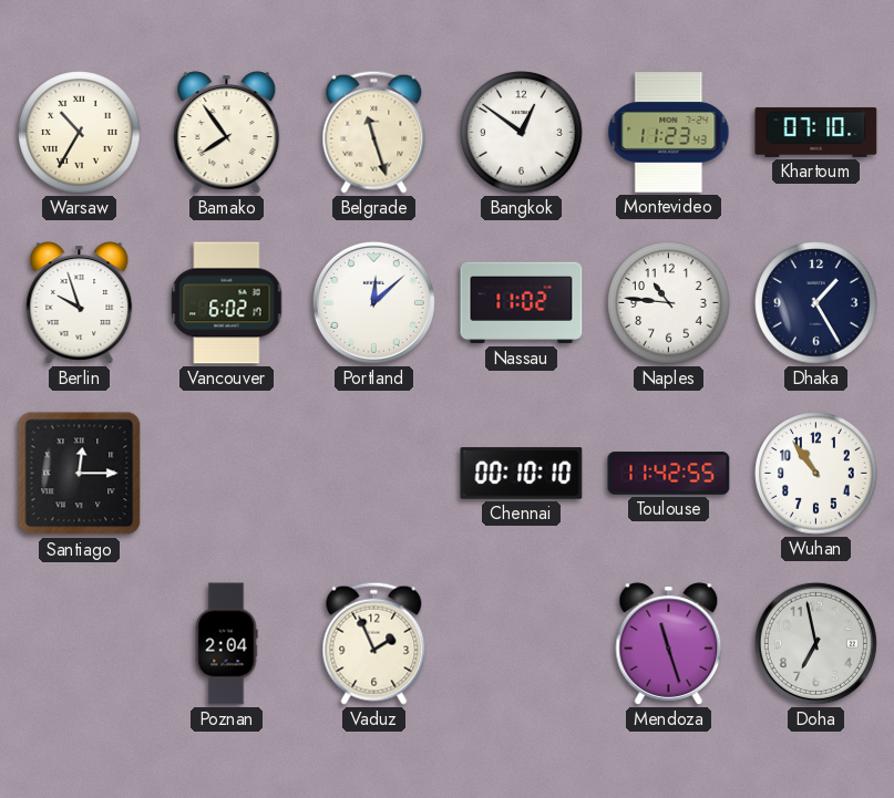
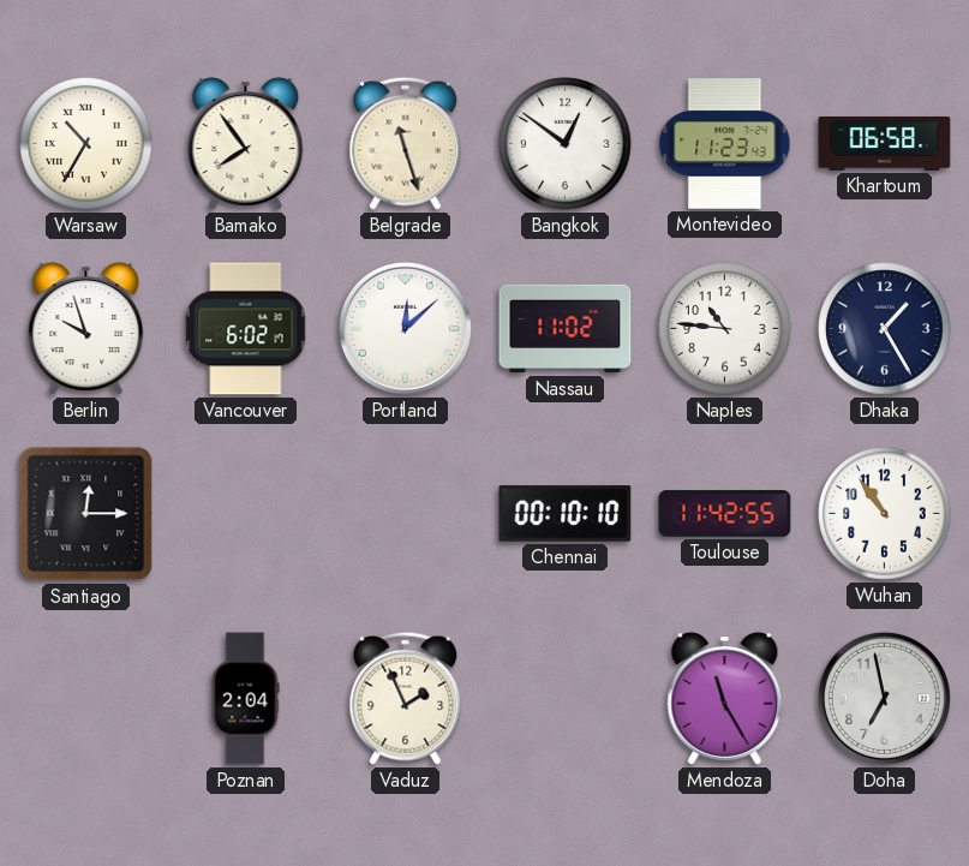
Khartoum: 07:10 -> 06:58 (885, 143)
Mendoza: 11:27 -> 11:25 (725, 699)
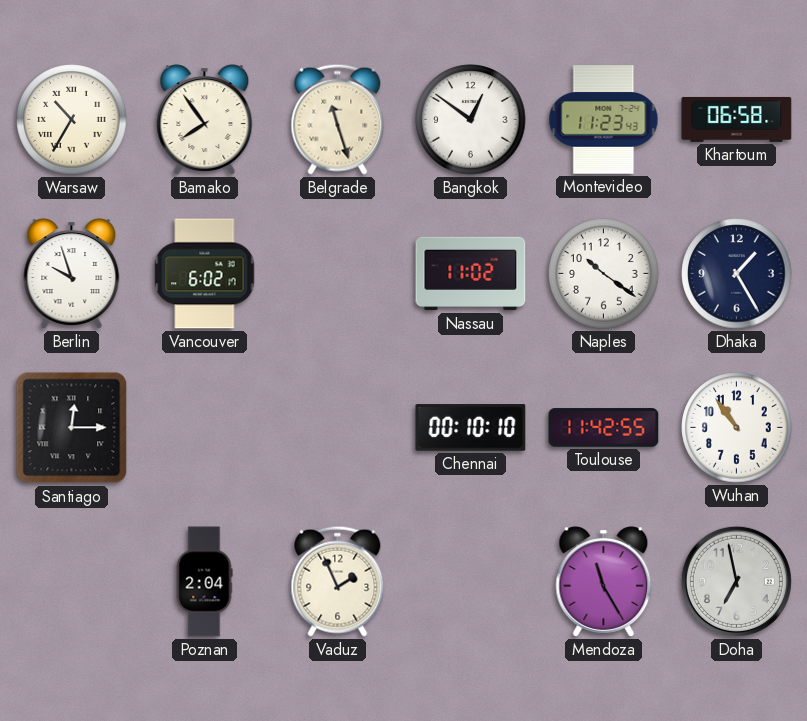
Portland: 12:08 -> none (405, 328)
Naples: 10:46 -> 10:21 (604, 274)
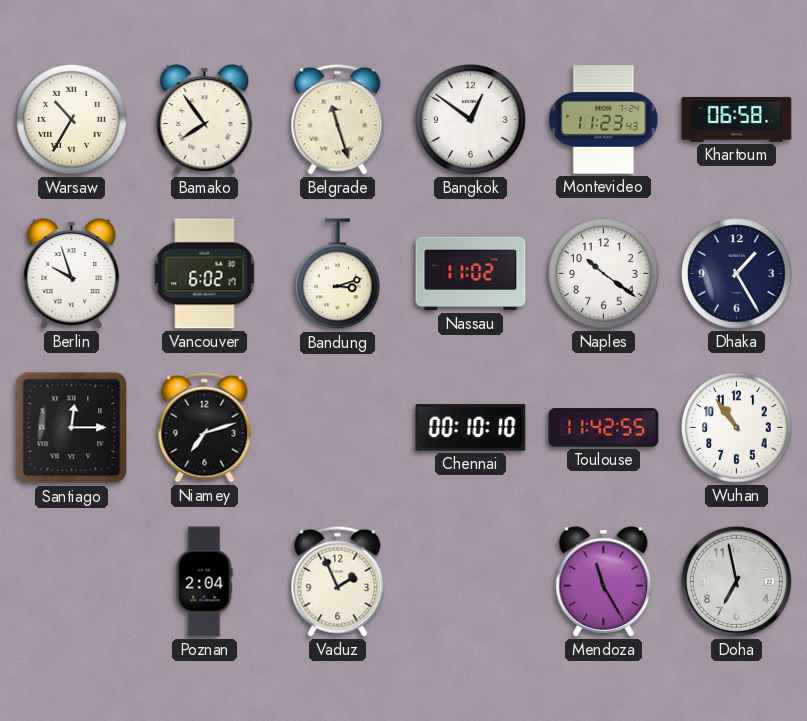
Bandung: none -> 3:12 (338, 274)
Niamey: none -> 7:12 (205, 427)
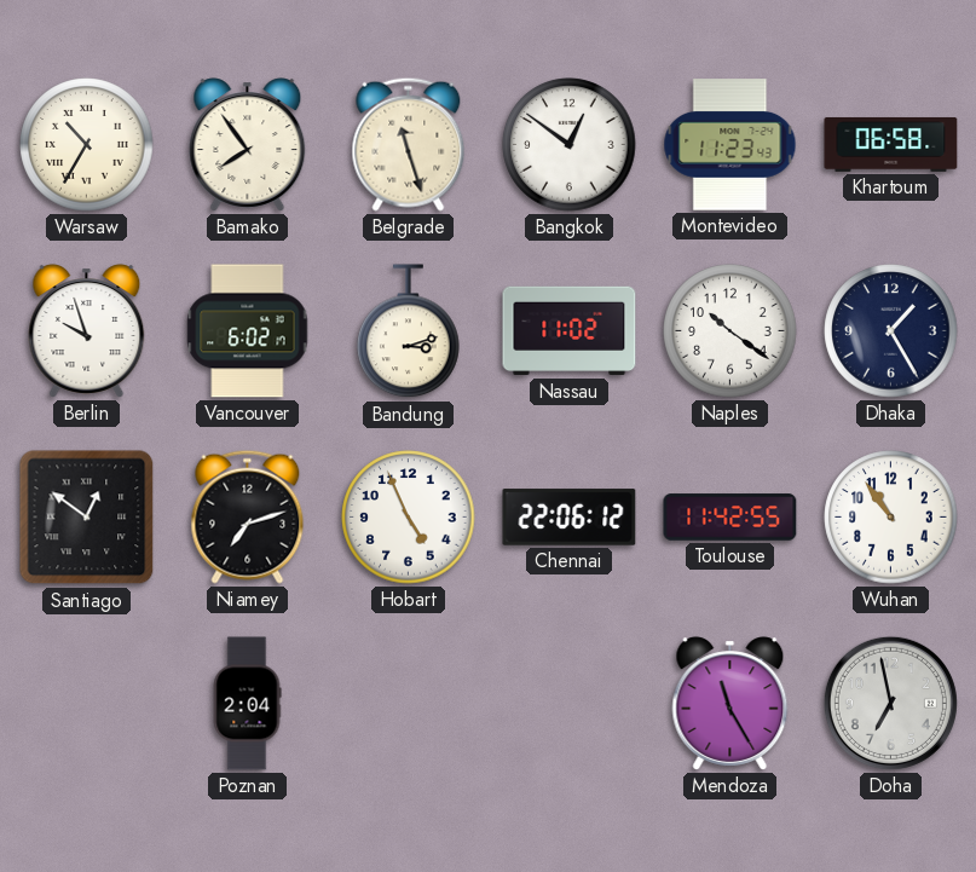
Santiago: 12:15 -> 12:51 (87, 518)
Hobart: none -> 4:56 (409, 518)
Chennai: 00:10 -> 22:06 (570, 518)
Vaduz: 1:56 -> none (338, 581)
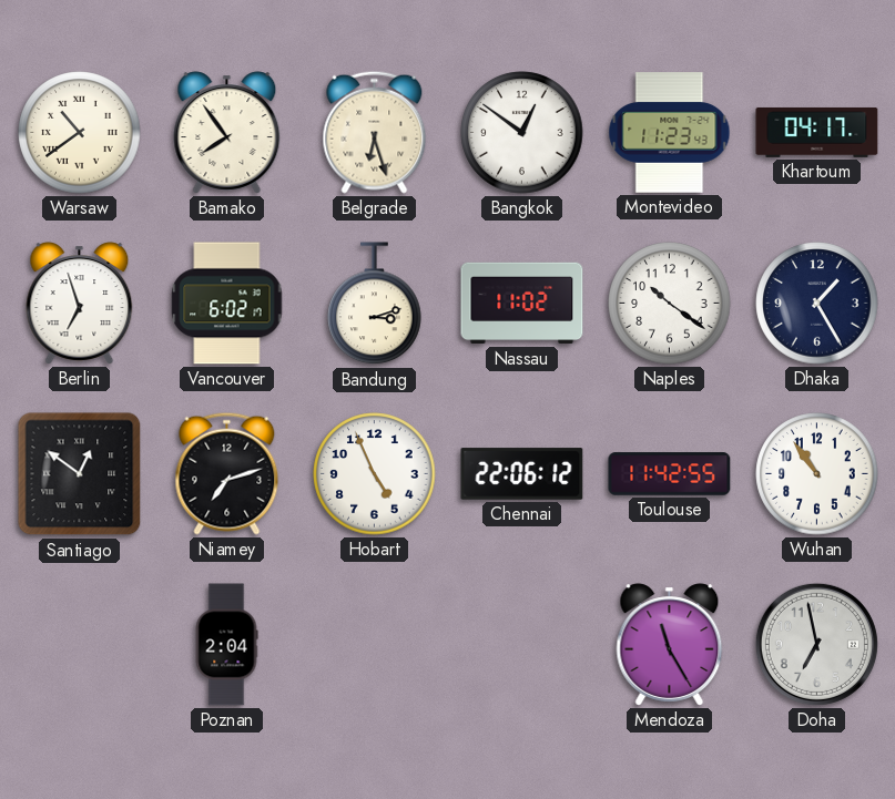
Warsaw: 10:35 -> 10:39 (80, 133)
Belgrade: 11:27 -> 6:27 (375, 132)
Khartoum: 06:58 -> 04:17 (817, 132)
Berlin: 9:57 -> 6:57 (80, 304)
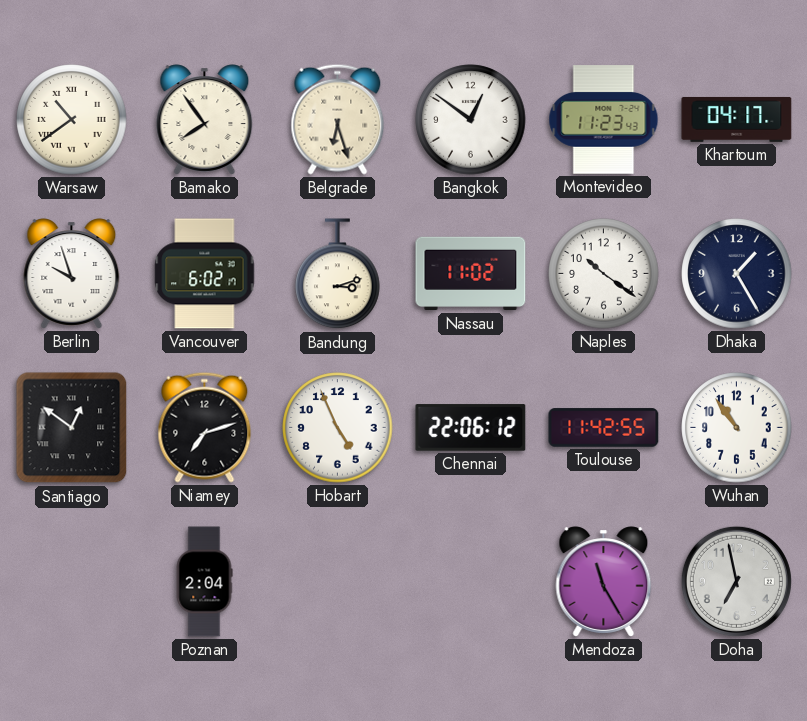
Berlin: 6:57 -> 9:57 (72, 274)
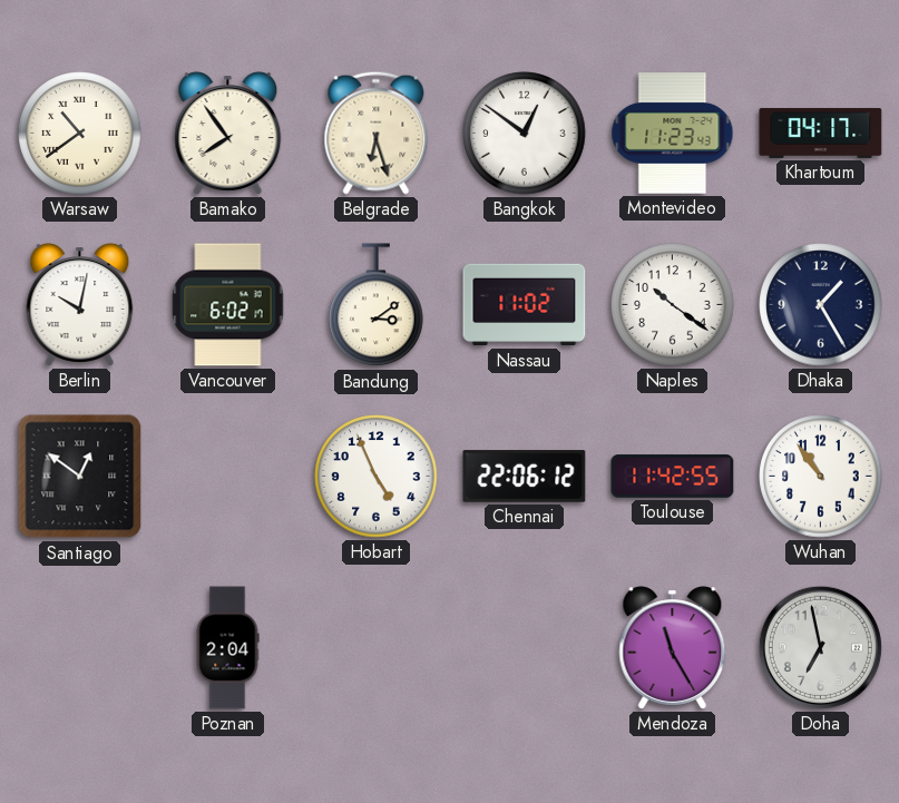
Berlin: 9:57 -> 10:02 (80, 305)
Bandung: 3:12 -> 3:09 (377, 305)
Niamey: 7:12 -> none (205, 427)
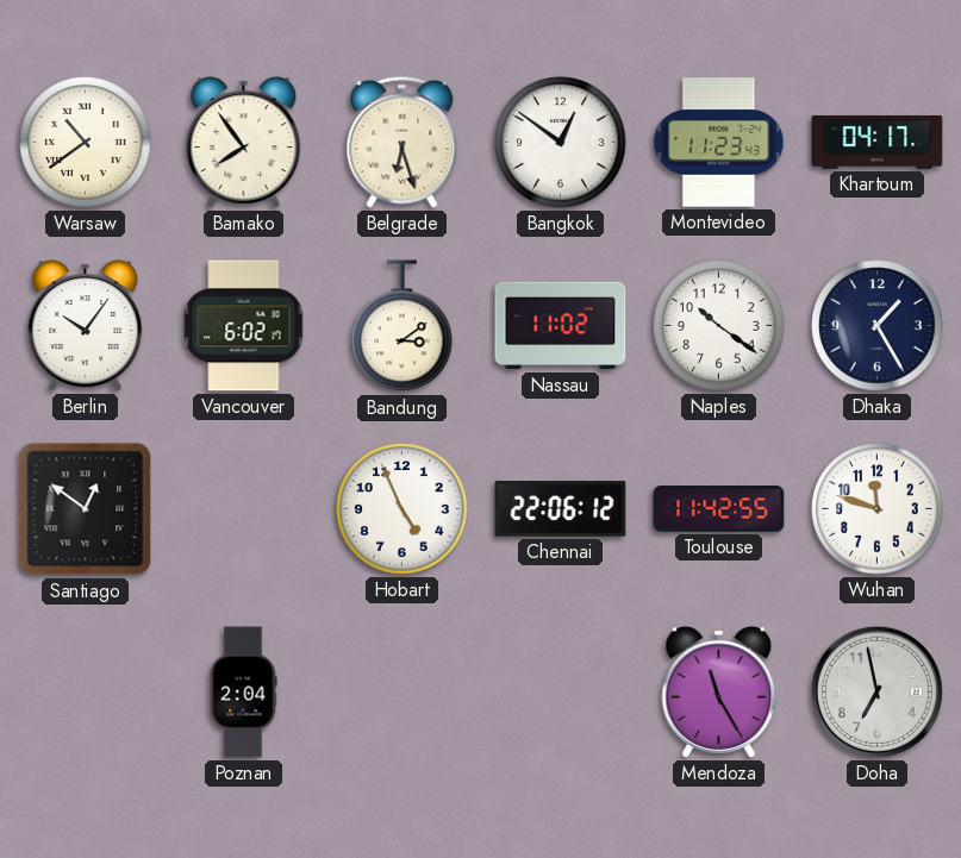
Berlin: 10:02 -> 10:06 (86, 326)
Wuhan: 10:54 -> 11:48 (878, 509)
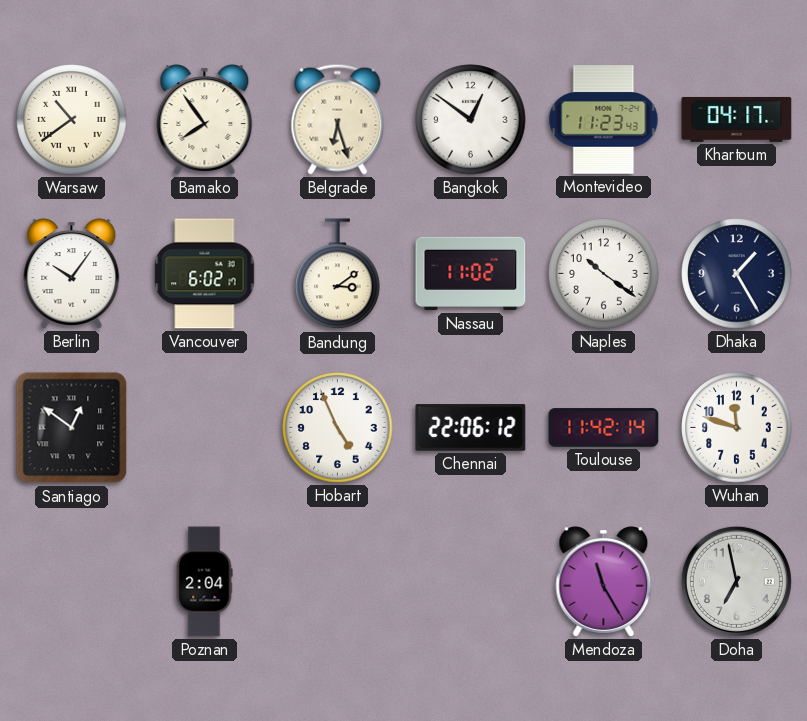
Toulouse: 11:42:55 -> 11:42:14 (604, 428)
